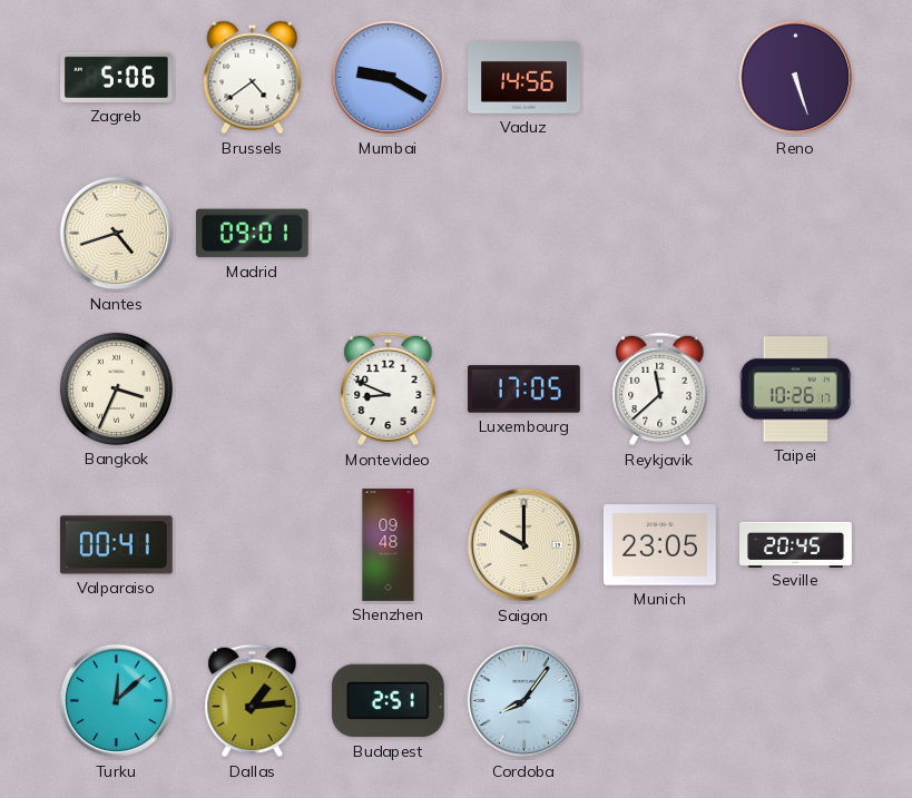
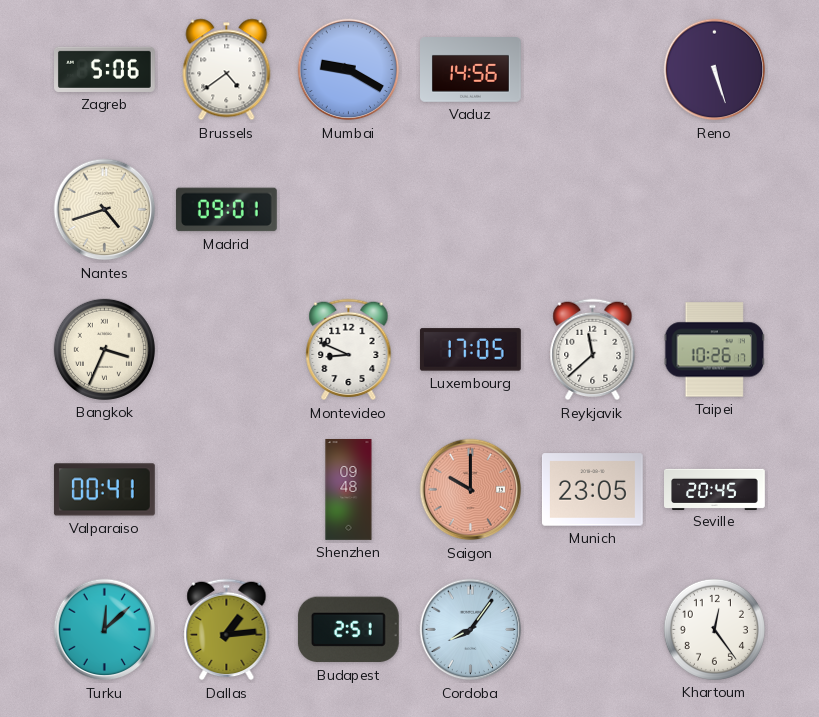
Saigon dial: cream -> salmon (471, 490)
Khartoum: none -> 12:24 (714, 629)
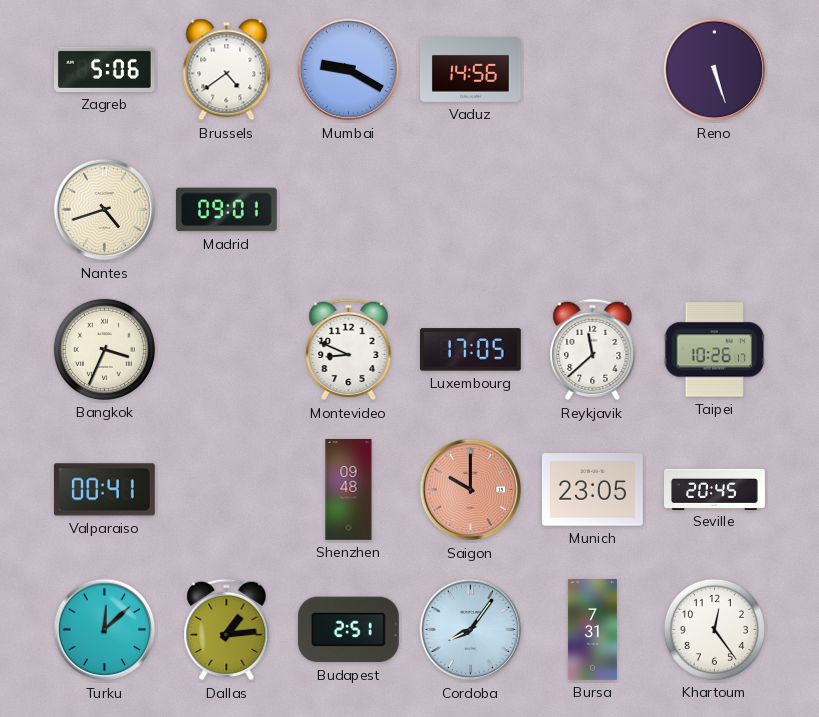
Bursa: none -> 7:31 (592, 630)
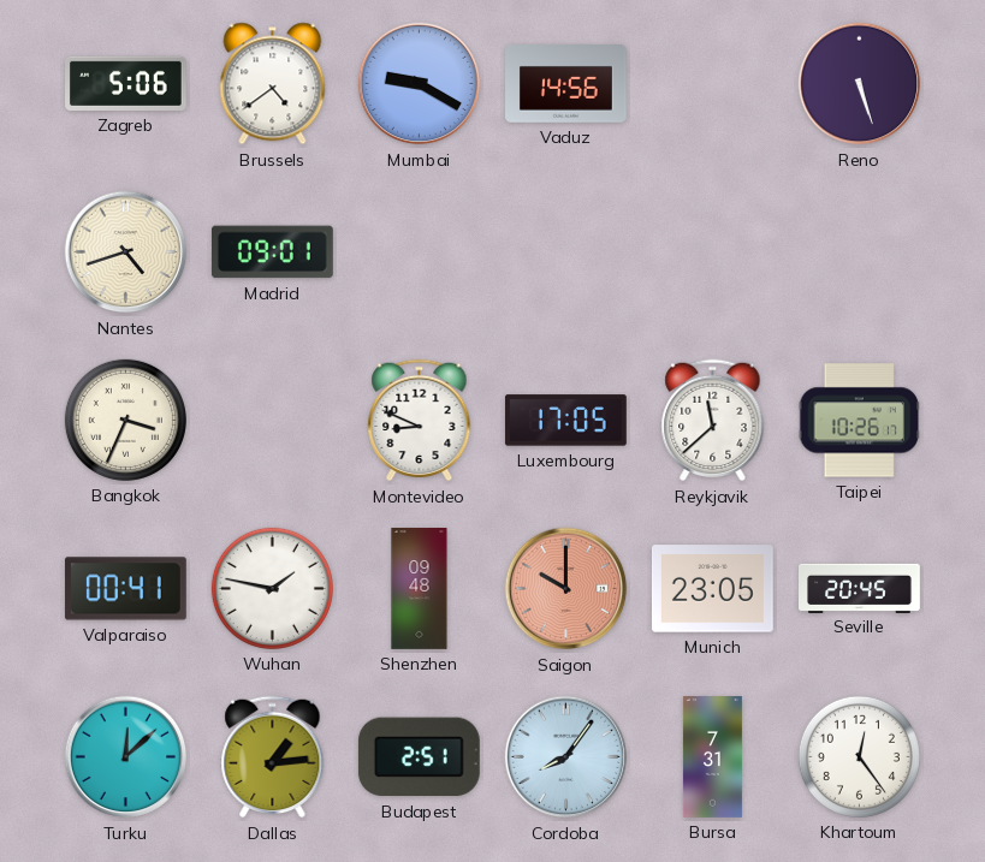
Wuhan: none -> 1:47 (272, 588)
